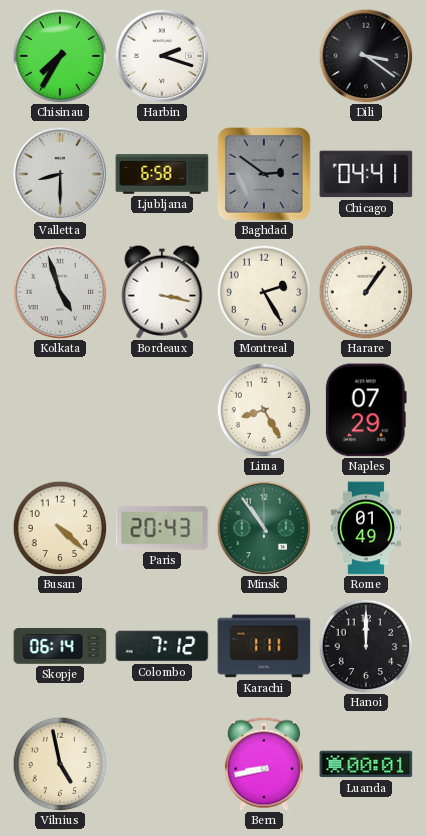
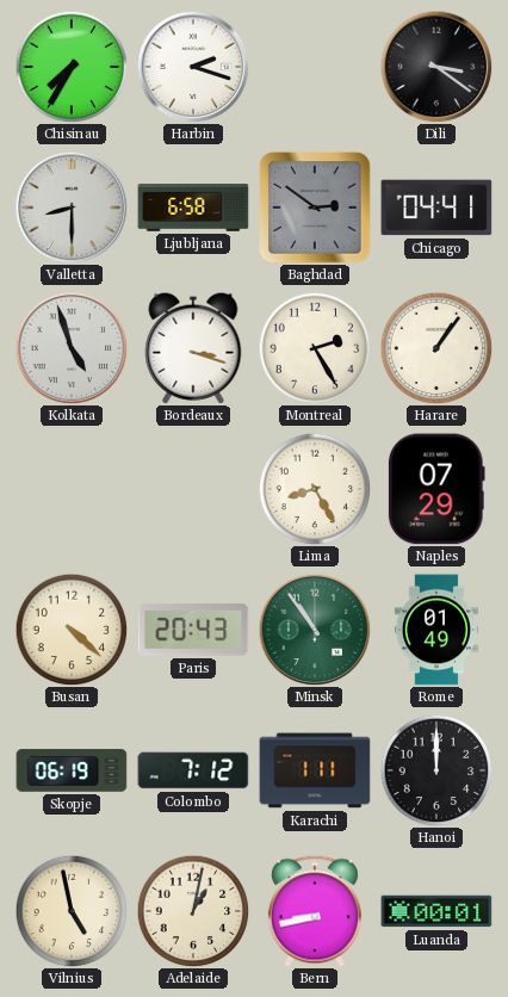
Bordeaux: 3:17 -> 3:18 (193, 348)
Skopje: 06:14 -> 06:19 (72, 770)
Adelaide: none -> 1:02 (193, 911)
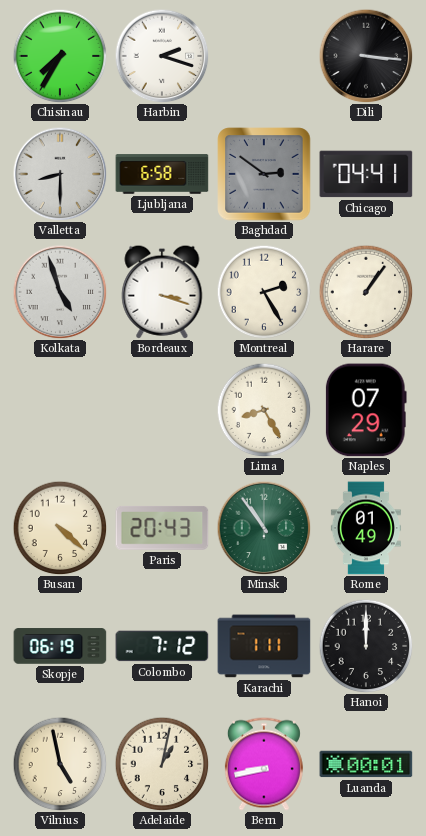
Dili: 3:21 -> 3:16 (366, 56)
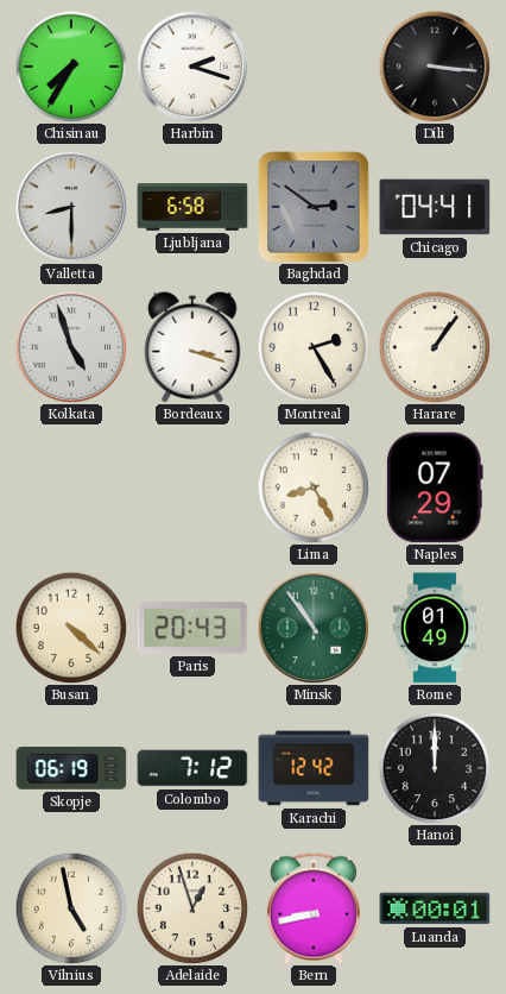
Karachi: 1:11 -> 12:42 (314, 768)
Adelaide: 1:02 -> 12:57 (192, 908)
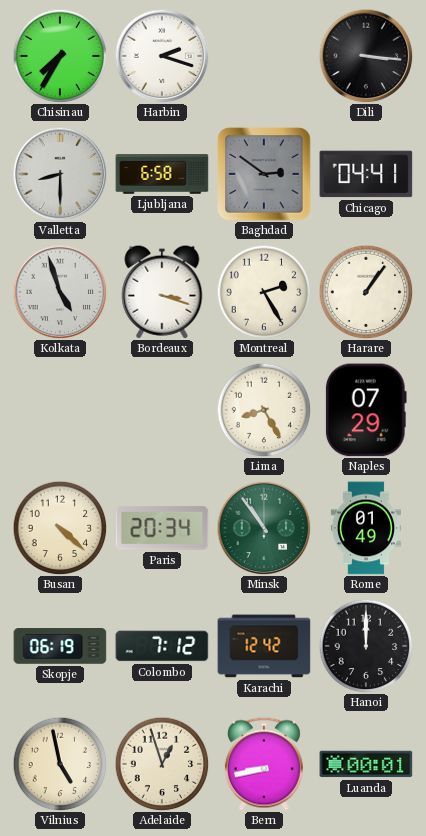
Paris: 20:43 -> 20:34 (162, 528)
